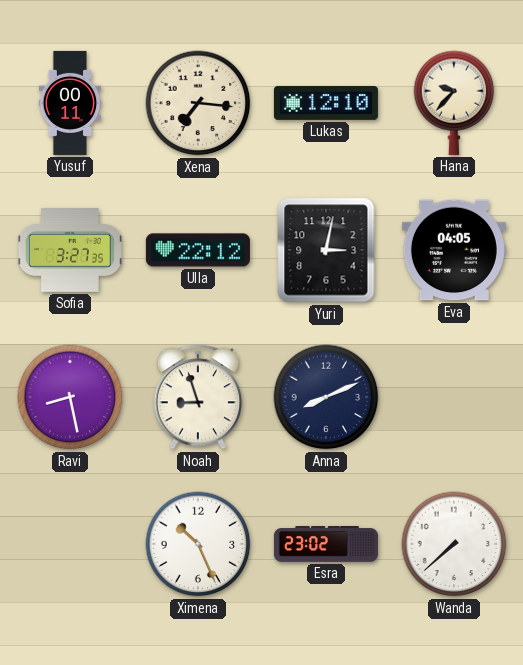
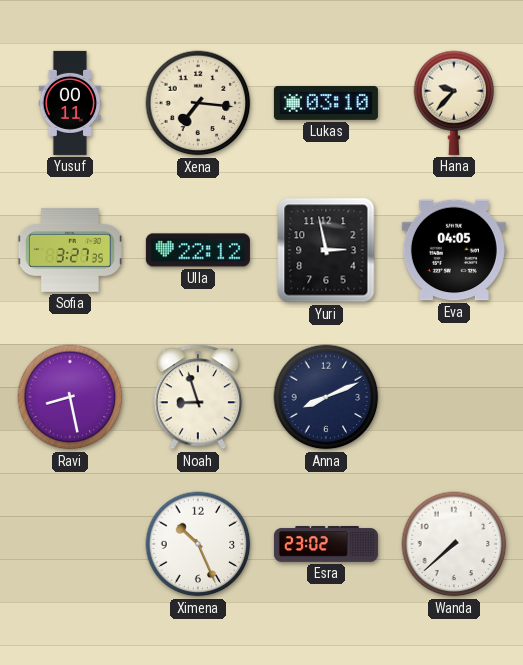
Lukas: 12:10 -> 03:10 (326, 103)
Yuri: 3:02 -> 2:58 (326, 250)
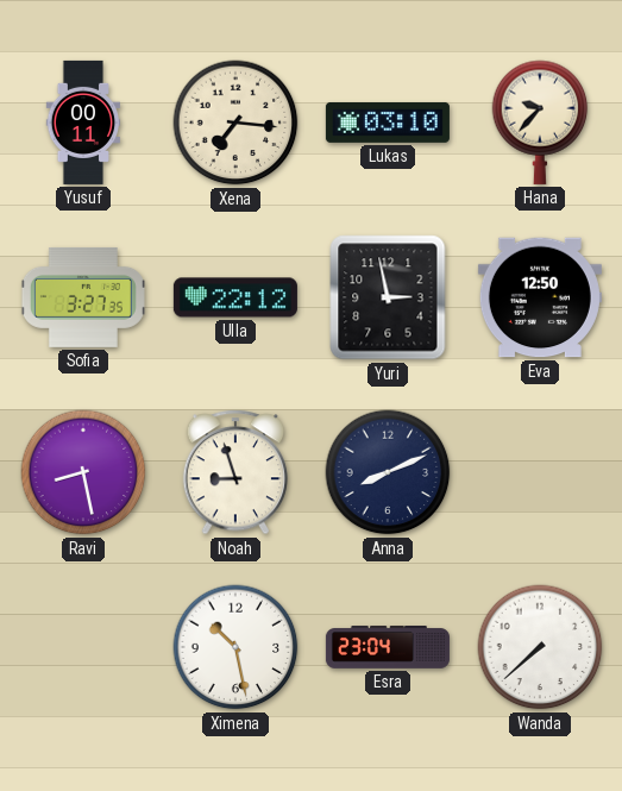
Eva: 04:05 -> 12:50 (540, 297)
Ximena: 10:26 -> 10:28 (235, 647)
Esra: 23:02 -> 23:04 (388, 647)
